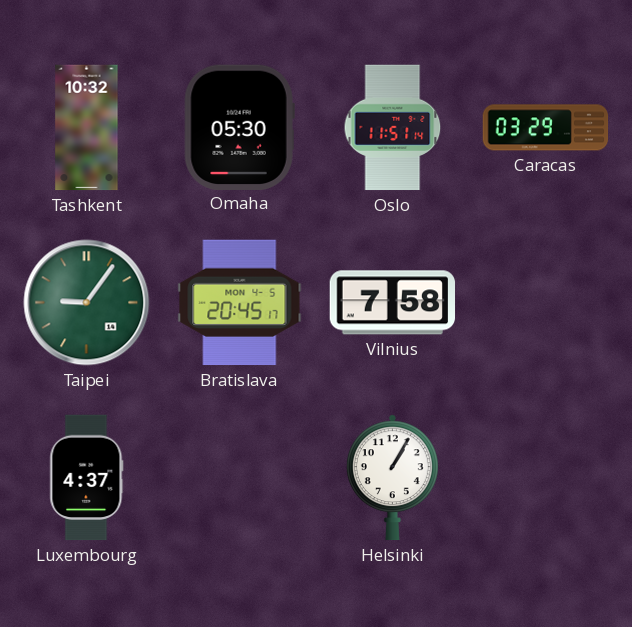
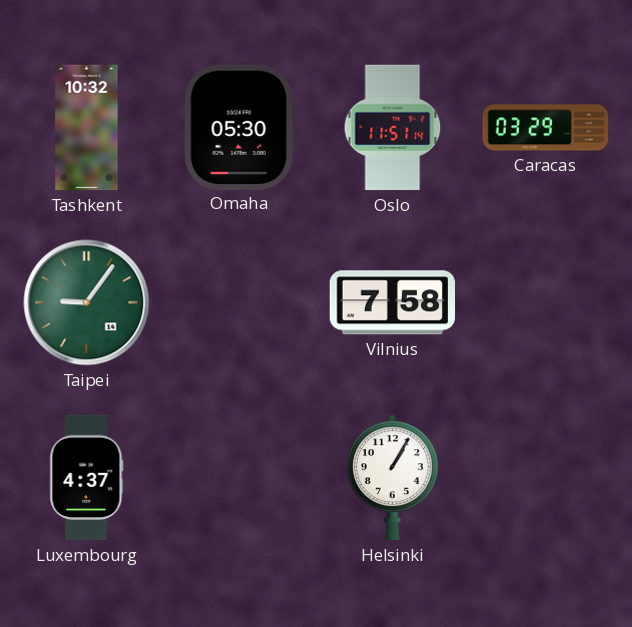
Bratislava: 20:45 -> none (240, 303)
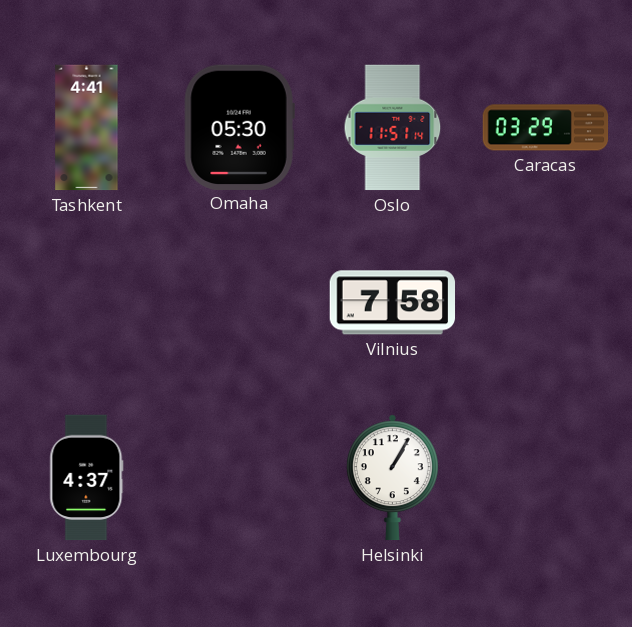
Tashkent: 10:32 -> 4:41 (87, 128)
Taipei: 9:06 -> none (87, 303)
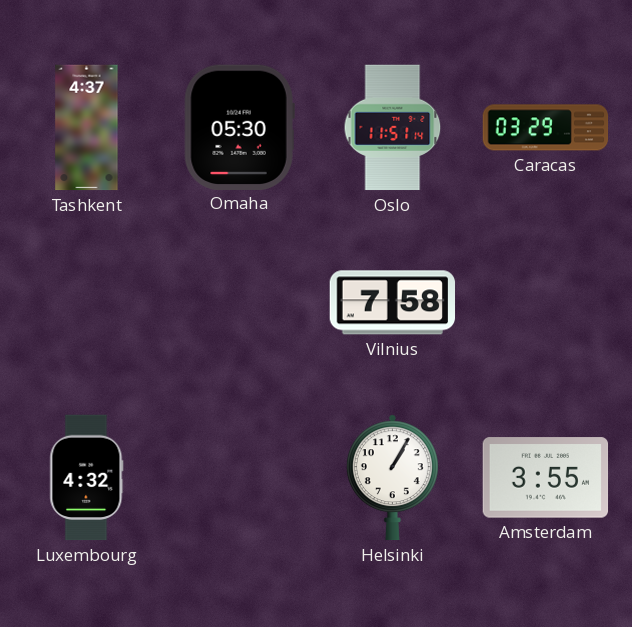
Tashkent: 4:41 -> 4:37 (87, 128)
Luxembourg: 4:37 -> 4:32 (87, 478)
Amsterdam: none -> 3:55 (546, 478)
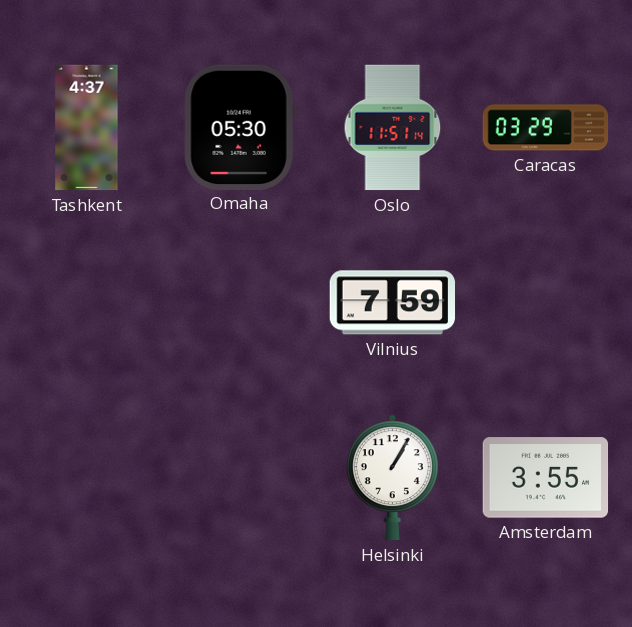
Vilnius: 7:58 -> 7:59 (393, 303)
Luxembourg: 4:32 -> none (87, 478)
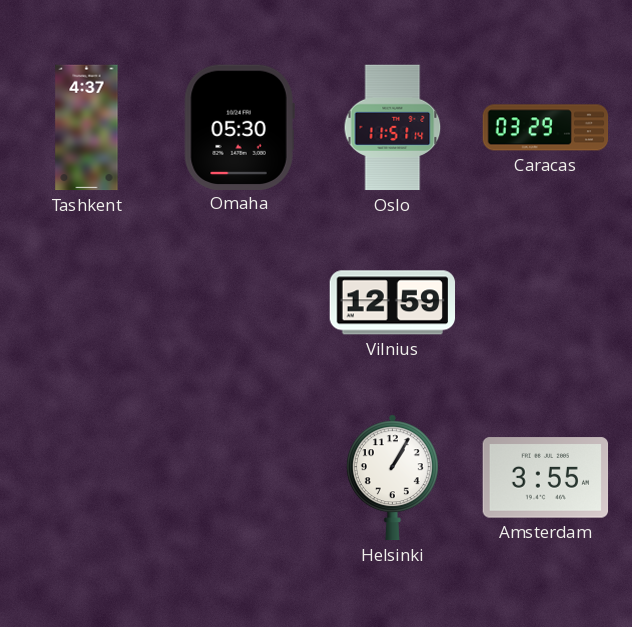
Vilnius: 7:59 -> 12:59 (393, 303)
